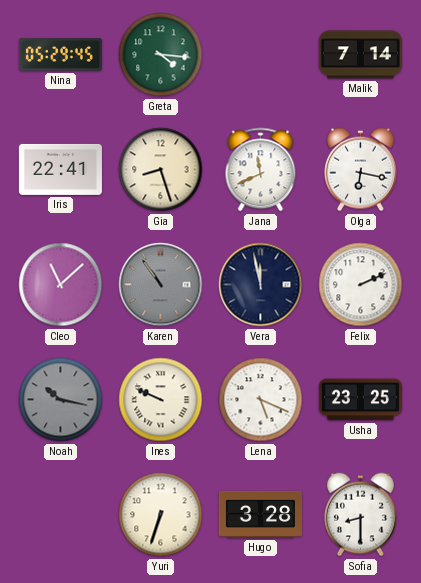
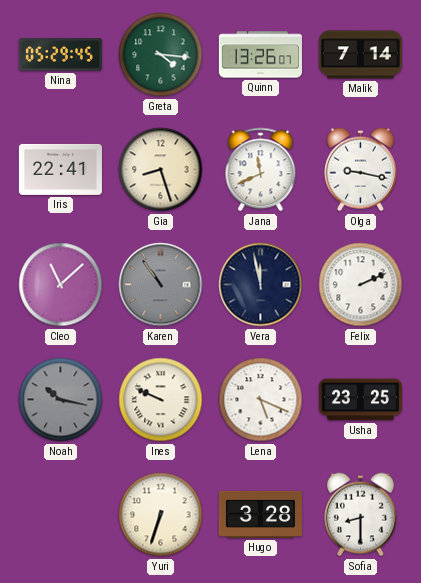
Quinn: none -> 13:26 (260, 55)
Olga: 6:17 -> 9:17 (360, 170)
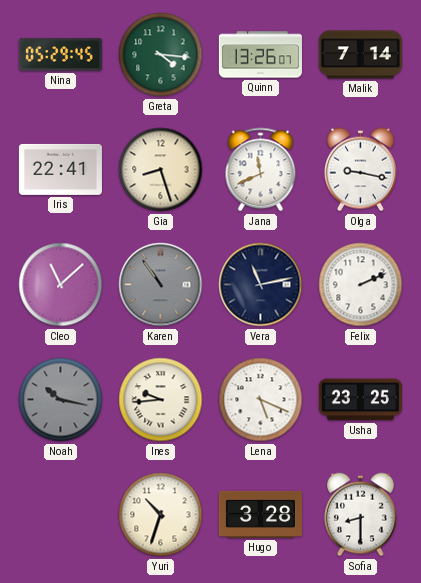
Vera: 11:58 -> 11:13 (261, 285)
Ines: 9:49 -> 9:44 (161, 400)
Yuri: 6:33 -> 10:33 (161, 515)
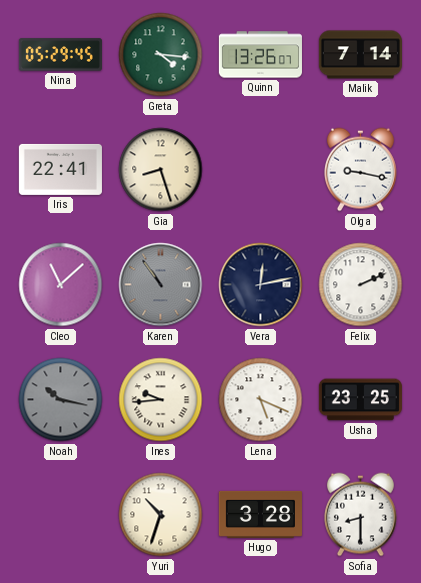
Jana: 11:41 -> none (261, 170)
Vera: 11:13 -> 12:13 (261, 285)
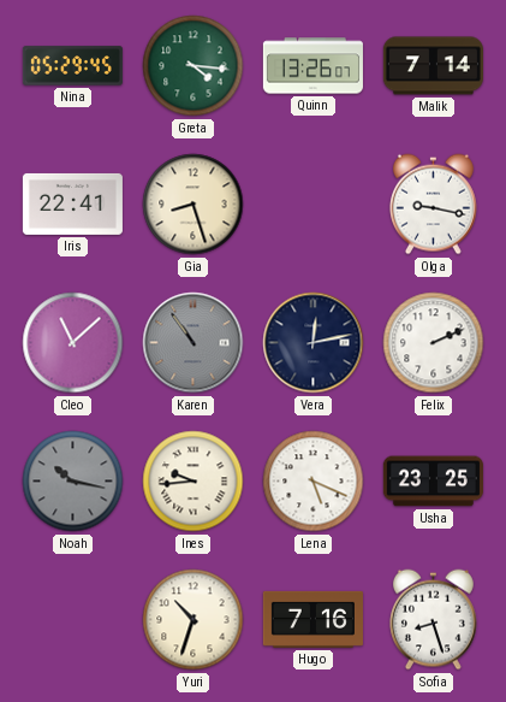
Hugo: 3:28 -> 7:16 (312, 619)
Sofia: 8:30 -> 8:27 (433, 620)
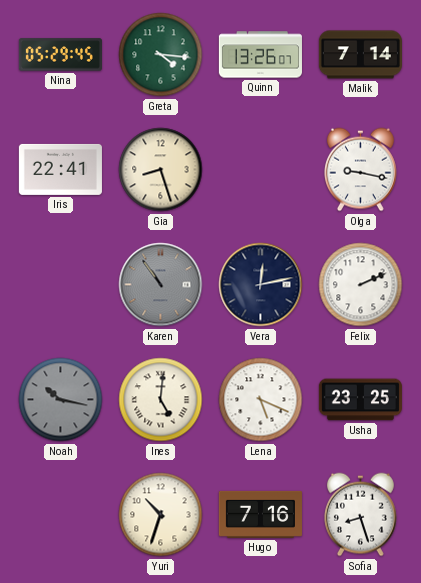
Cleo: 11:08 -> none (73, 343)
Ines: 9:44 -> 5:01 (161, 400)
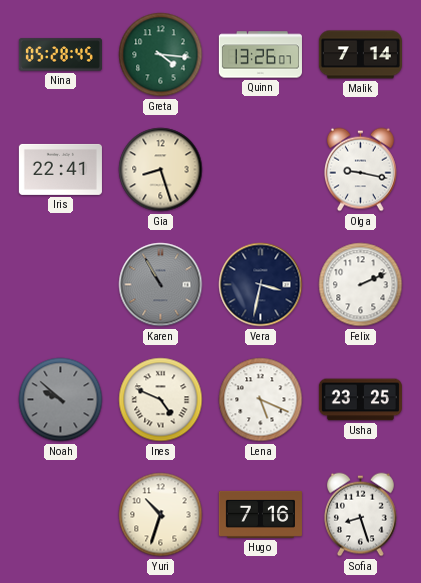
Nina: 05:29 -> 05:28 (60, 55)
Karen: 10:54 -> 10:55 (161, 285)
Vera: 12:13 -> 3:32 (261, 285)
Noah: 10:17 -> 9:52 (61, 400)
Ines: 5:01 -> 4:49 (161, 400)
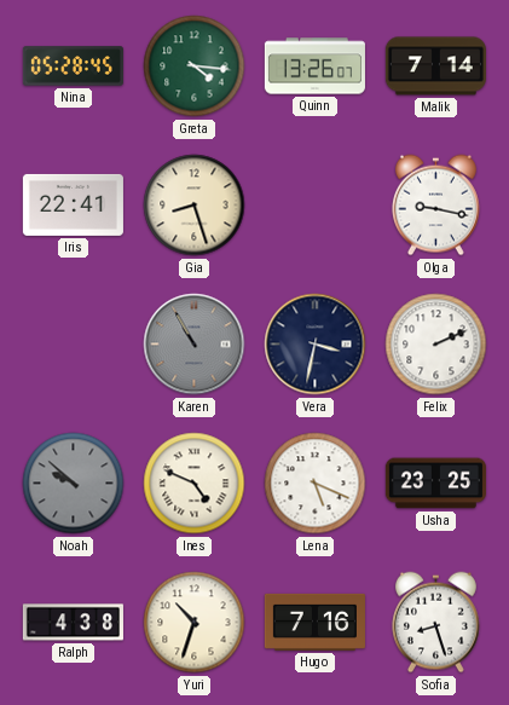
Ralph: none -> 4:38 (73, 623)
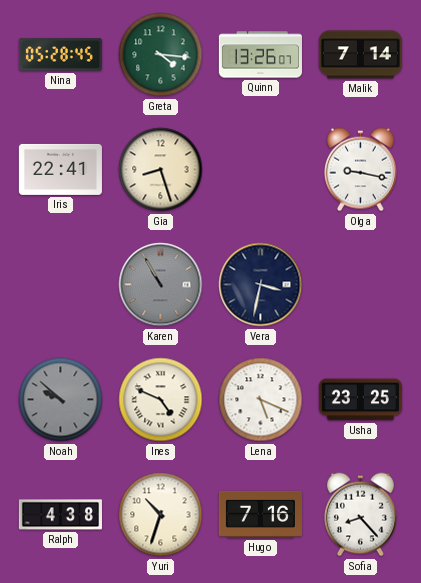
Felix: 2:11 -> none (436, 345)
Sofia: 8:27 -> 8:23 (360, 515)
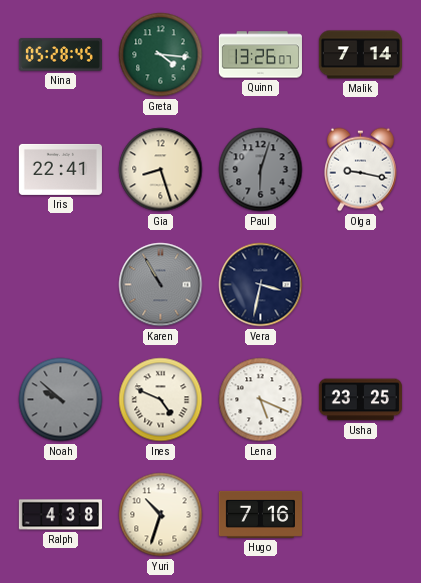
Paul: none -> 6:03 (261, 170)
Sofia: 8:23 -> none (360, 515)
